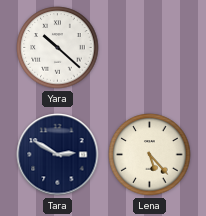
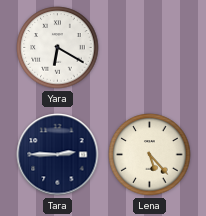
Yara: 10:22 -> 6:20 (58, 48)
Tara: 2:50 -> 2:45 (58, 155)
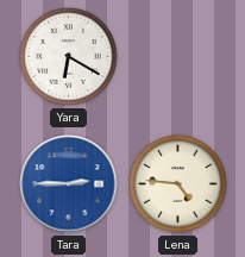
Tara dial: navy -> blue (69, 184)
Lena: 5:23 -> 4:46 (178, 184)
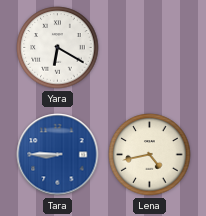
Tara: 2:45 -> 8:45 (58, 155)
Lena: 4:46 -> 4:43 (150, 155)
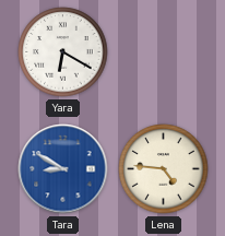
Tara: 8:45 -> 8:50 (63, 169)
Lena: 4:43 -> 4:46 (164, 169)
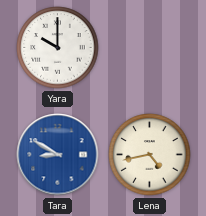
Yara: 6:20 -> 10:00 (58, 48)
Lena: 4:46 -> 4:43 (150, 155)
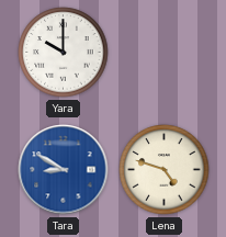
Lena: 4:43 -> 4:48 (165, 170)
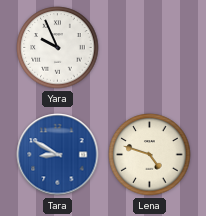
Yara: 10:00 -> 9:56 (58, 48)
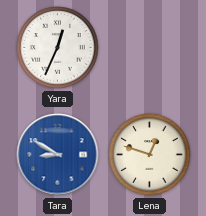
Yara: 9:56 -> 12:34 (58, 48)
Lena: 4:48 -> 12:48 (150, 155)
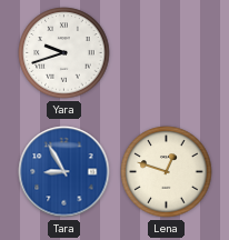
Yara: 12:34 -> 9:42 (64, 53)
Tara: 8:50 -> 8:55 (64, 172)
